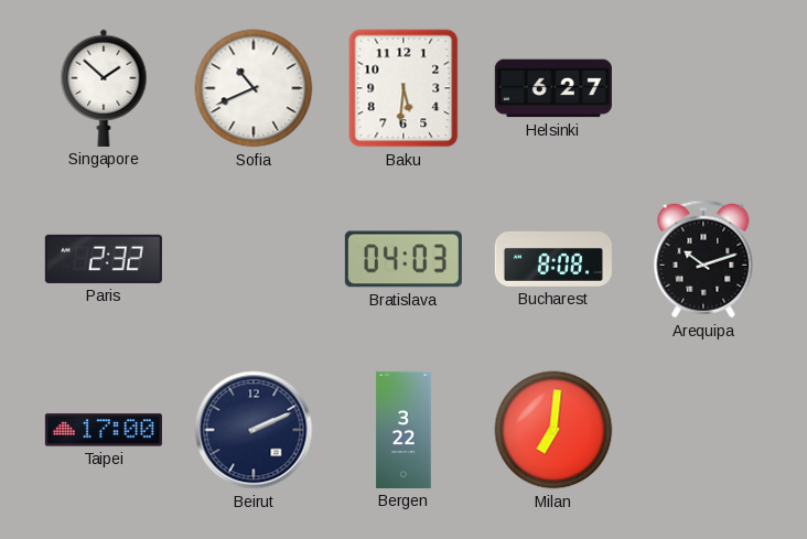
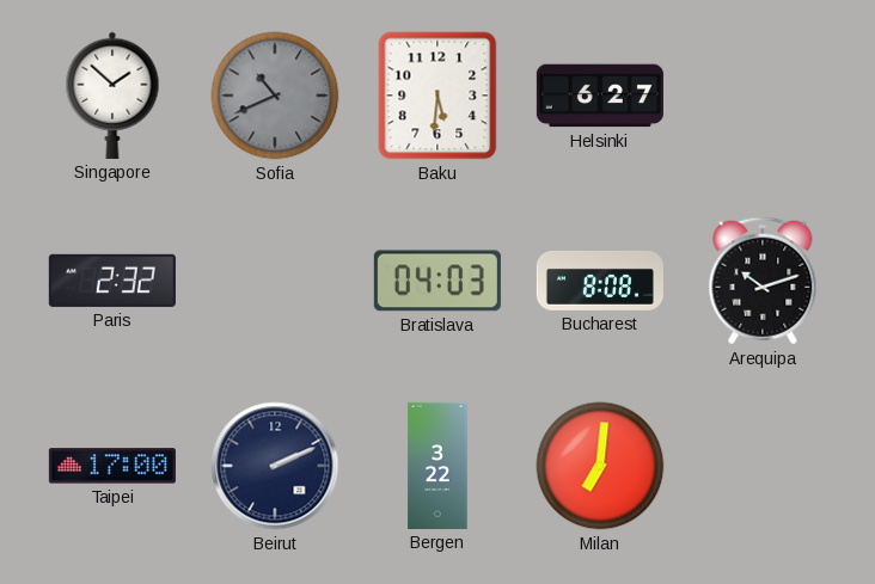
Sofia dial: white -> grey (275, 96)
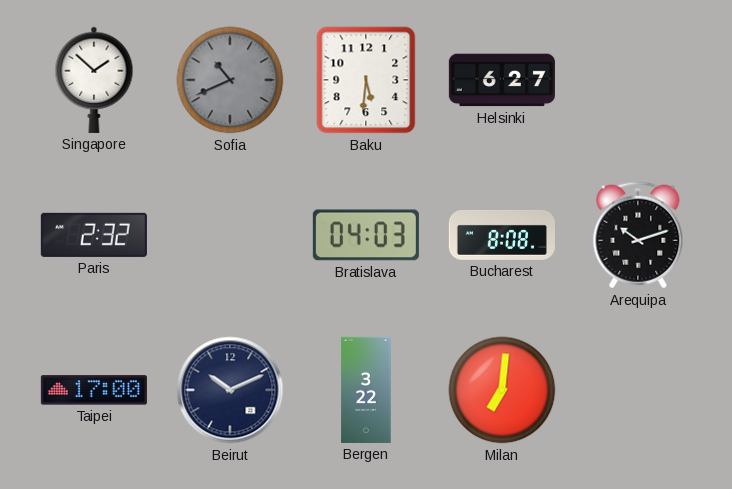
Beirut: 2:11 -> 10:11 (230, 390)
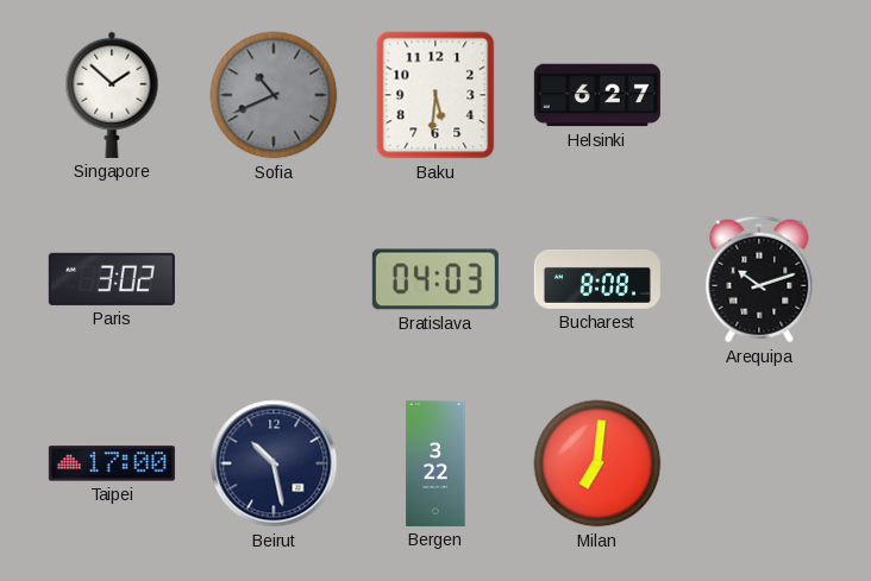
Paris: 2:32 -> 3:02 (112, 279)
Beirut: 10:11 -> 10:28 (274, 463)
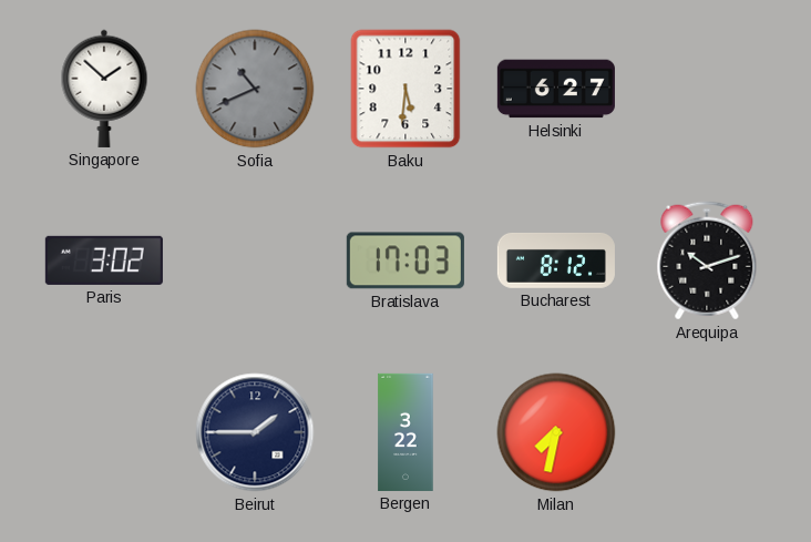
Bratislava: 04:03 -> 17:03 (405, 260)
Bucharest: 8:08 -> 8:12 (556, 260)
Taipei: 17:00 -> none (112, 463)
Beirut: 10:28 -> 1:45 (255, 432)
Milan: 7:01 -> 7:32 (556, 432)
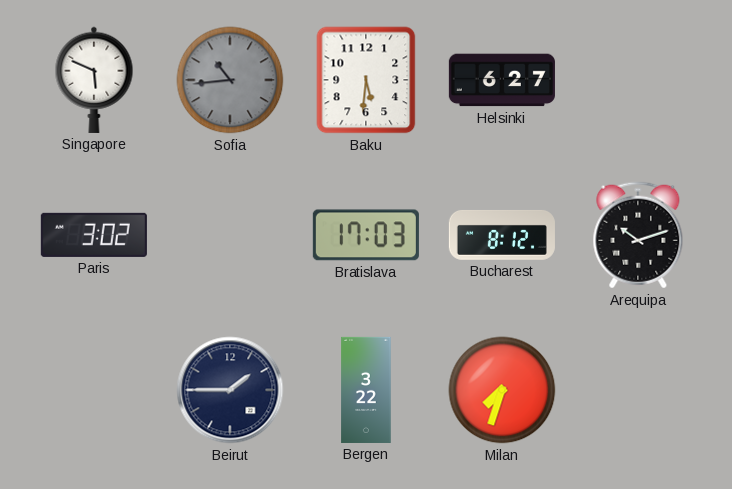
Singapore: 1:52 -> 5:49 (94, 80)
Sofia: 10:41 -> 10:44 (230, 80)
Milan: 7:32 -> 7:33 (502, 390)
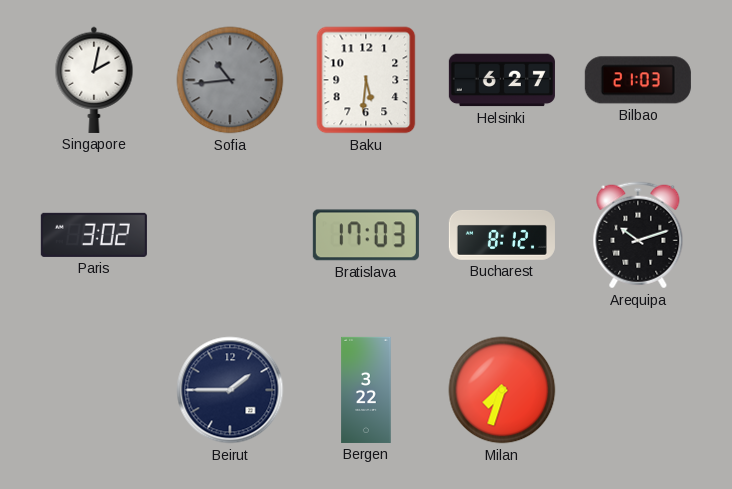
Singapore: 5:49 -> 2:02 (94, 80)
Bilbao: none -> 21:03 (638, 80)
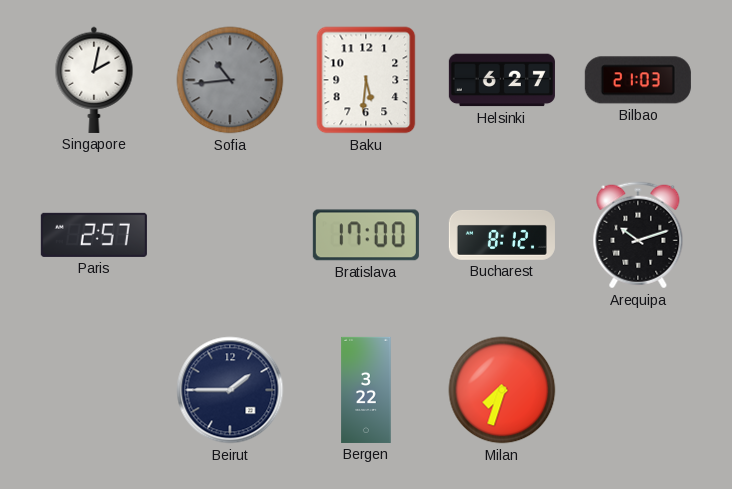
Paris: 3:02 -> 2:57 (94, 235)
Bratislava: 17:03 -> 17:00 (366, 235)
